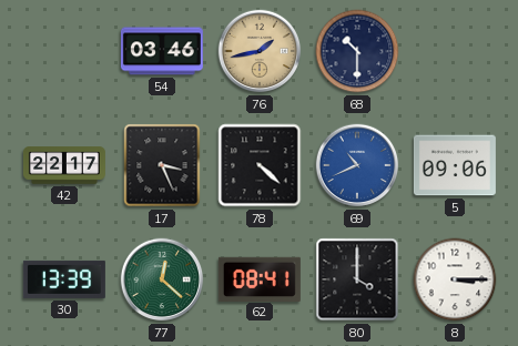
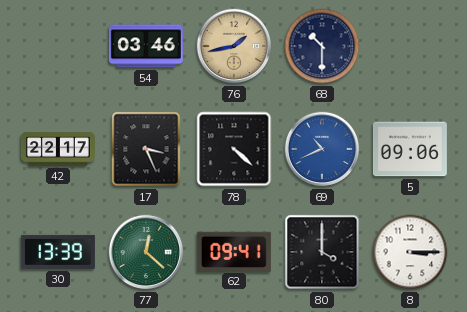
62: 08:41 -> 09:41 (234, 251)
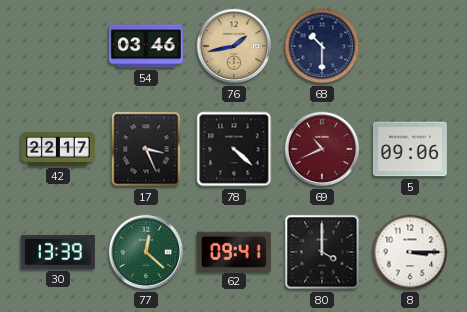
69 dial: blue -> burgundy (322, 149)
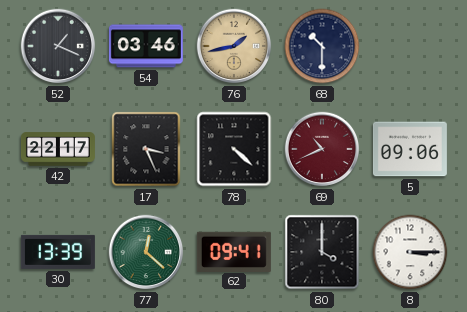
52: none -> 1:19 (58, 46)
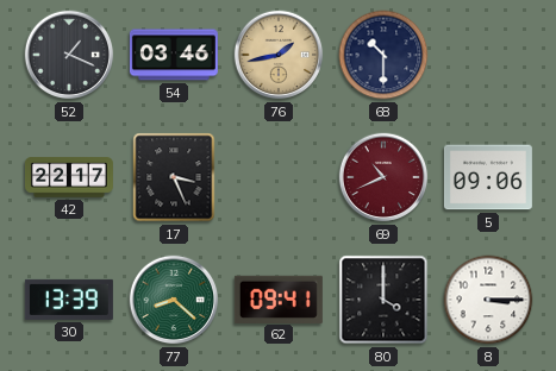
78: 4:22 -> none (234, 149)
77: 12:22 -> 8:22 (174, 300)
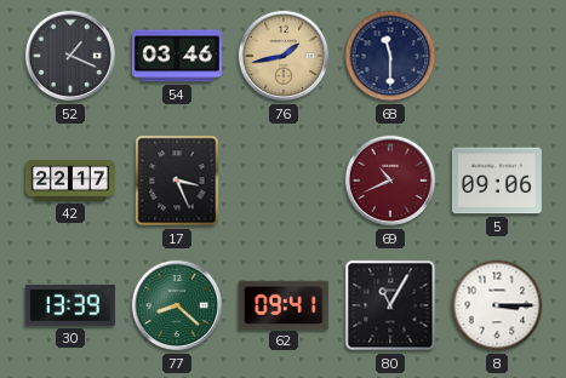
68: 10:30 -> 11:30 (390, 56)
80: 4:00 -> 11:05 (390, 305)
